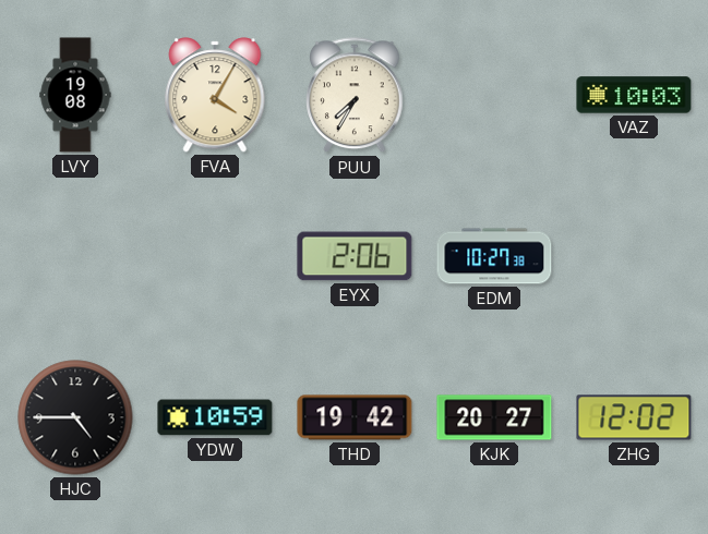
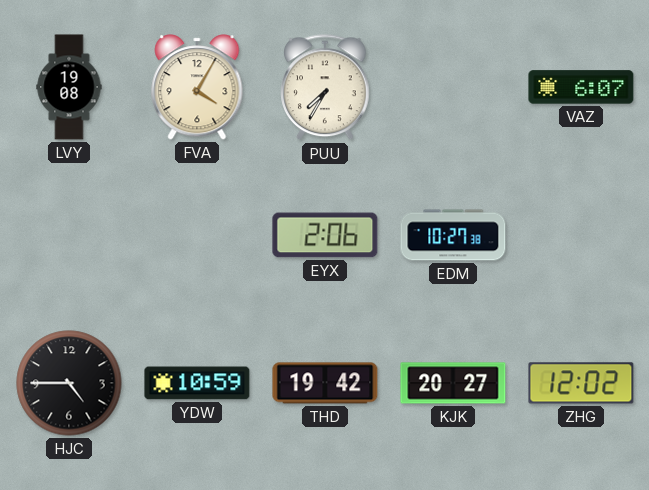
VAZ: 10:03 -> 6:07 (581, 87)
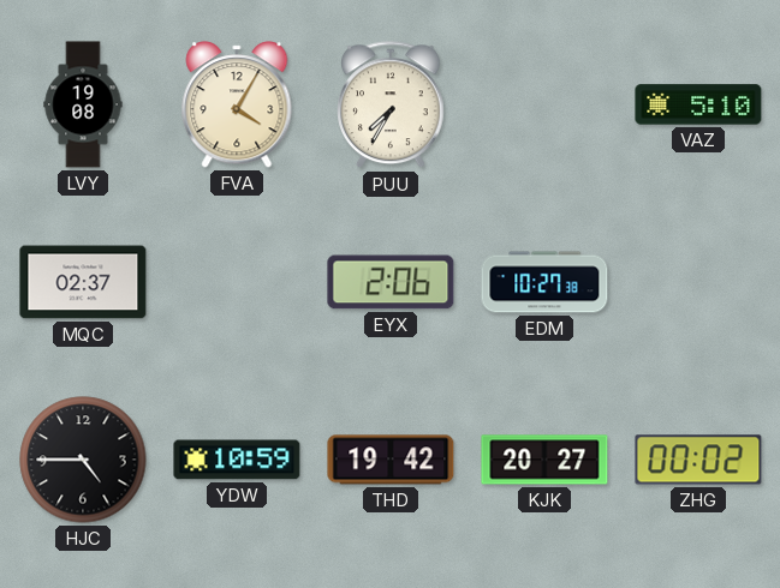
VAZ: 6:07 -> 5:10 (698, 104)
MQC: none -> 02:37 (83, 282)
ZHG: 12:02 -> 00:02 (698, 460)
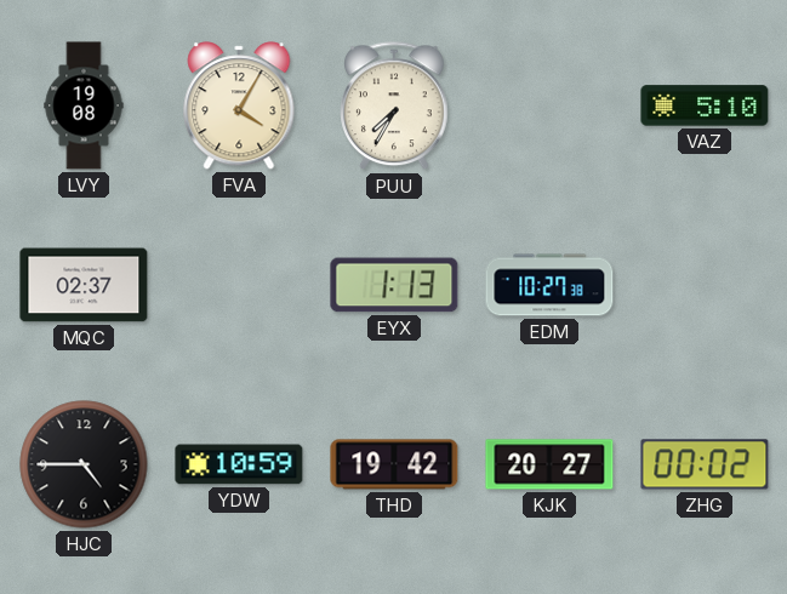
EYX: 2:06 -> 1:13 (394, 285)
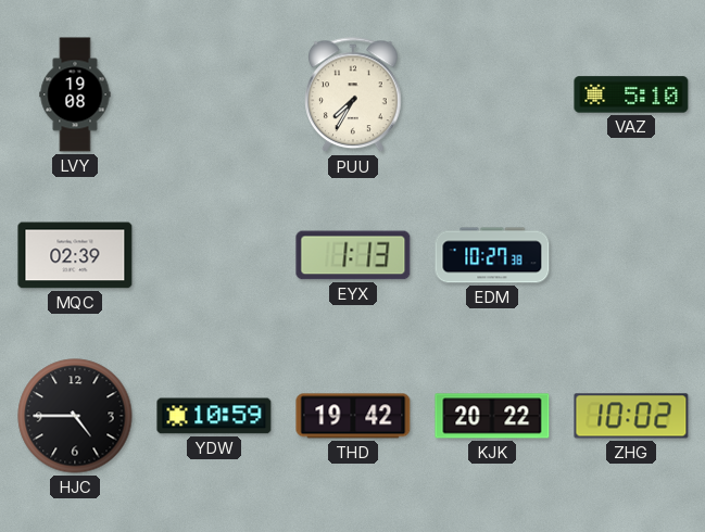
FVA: 4:05 -> none (239, 105)
MQC: 02:37 -> 02:39 (75, 255)
KJK: 20:27 -> 20:22 (492, 416)
ZHG: 00:02 -> 10:02 (631, 416)
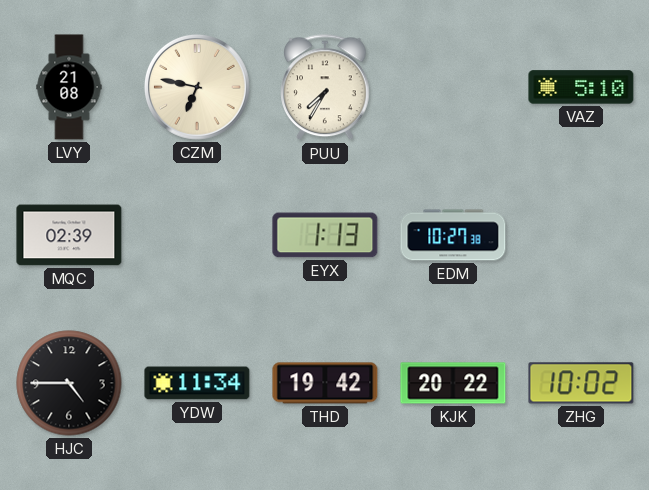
LVY: 19:08 -> 21:08 (69, 87)
CZM: none -> 6:47 (197, 87)
YDW: 10:59 -> 11:34 (197, 383)
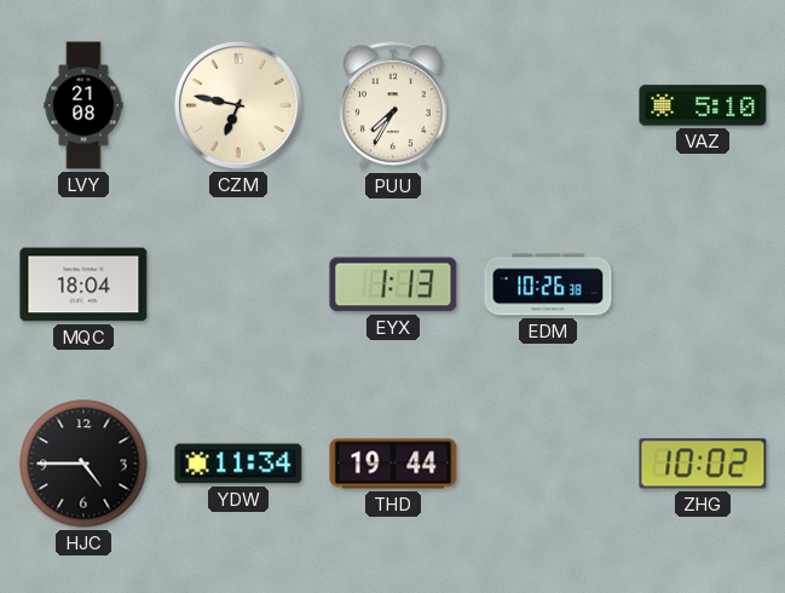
MQC: 02:39 -> 18:04 (83, 284)
EDM: 10:27 -> 10:26 (548, 284)
THD: 19:42 -> 19:44 (393, 464)
KJK: 20:22 -> none (453, 383)
